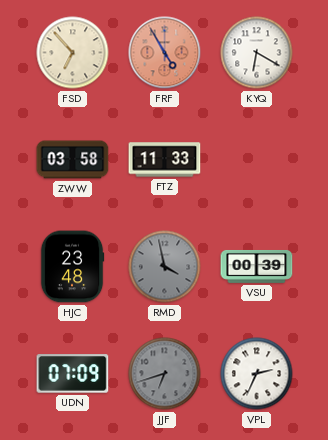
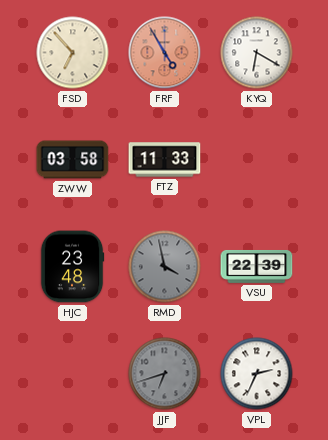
VSU: 00:39 -> 22:39 (257, 267)
UDN: 07:09 -> none (73, 374)
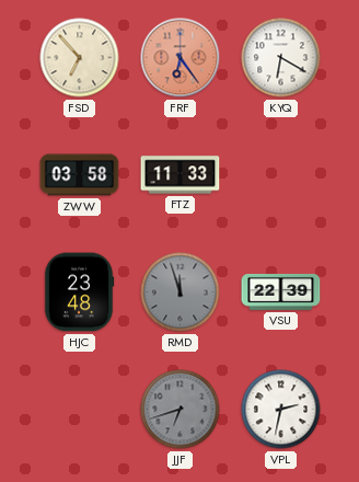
FRF: 4:55 -> 6:24 (181, 58)
RMD: 3:58 -> 11:57 (181, 292)
VPL: 2:34 -> 2:32 (281, 410)
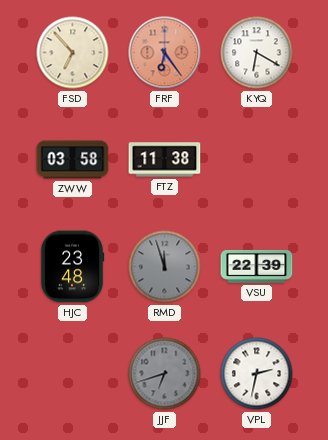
FTZ: 11:33 -> 11:38 (165, 160)
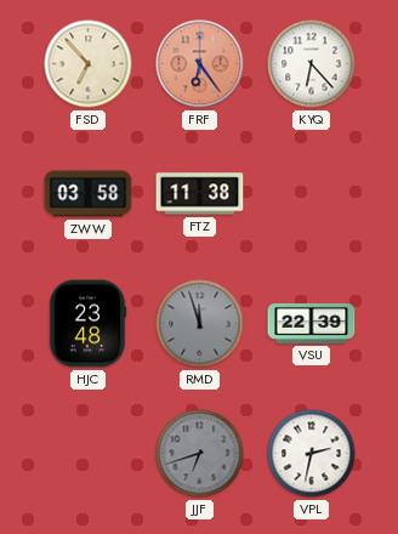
KYQ: 6:20 -> 6:23 (312, 64)
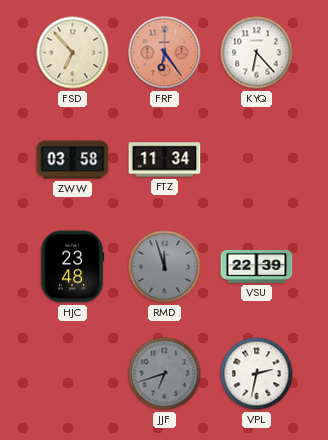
FTZ: 11:38 -> 11:34 (165, 160)
